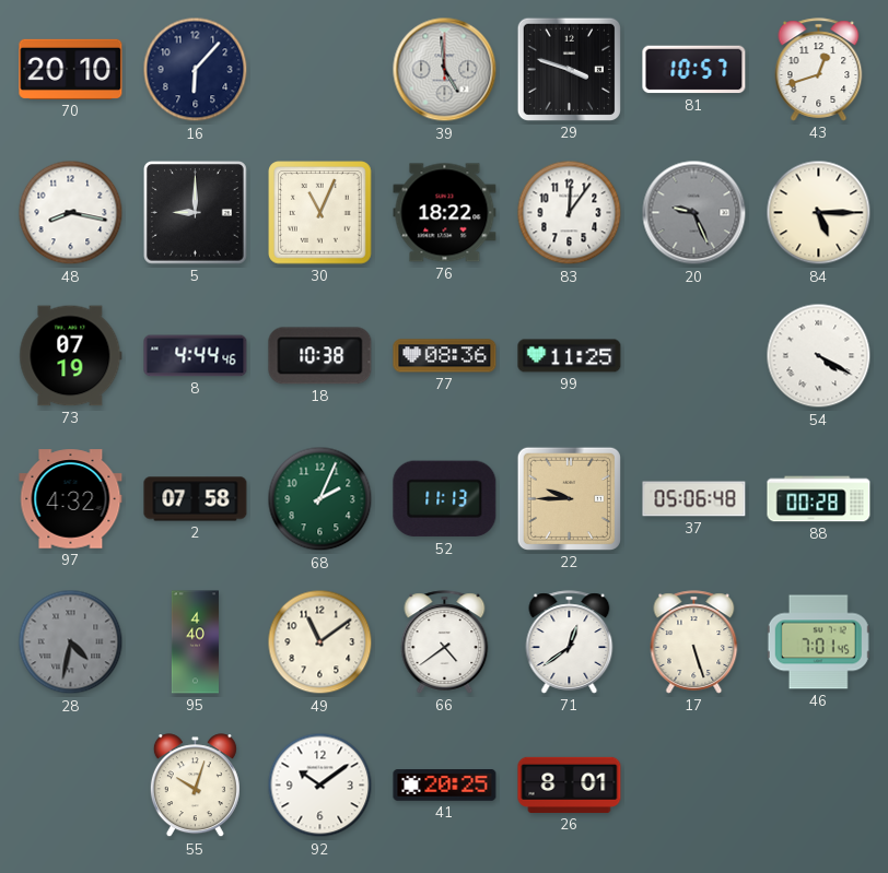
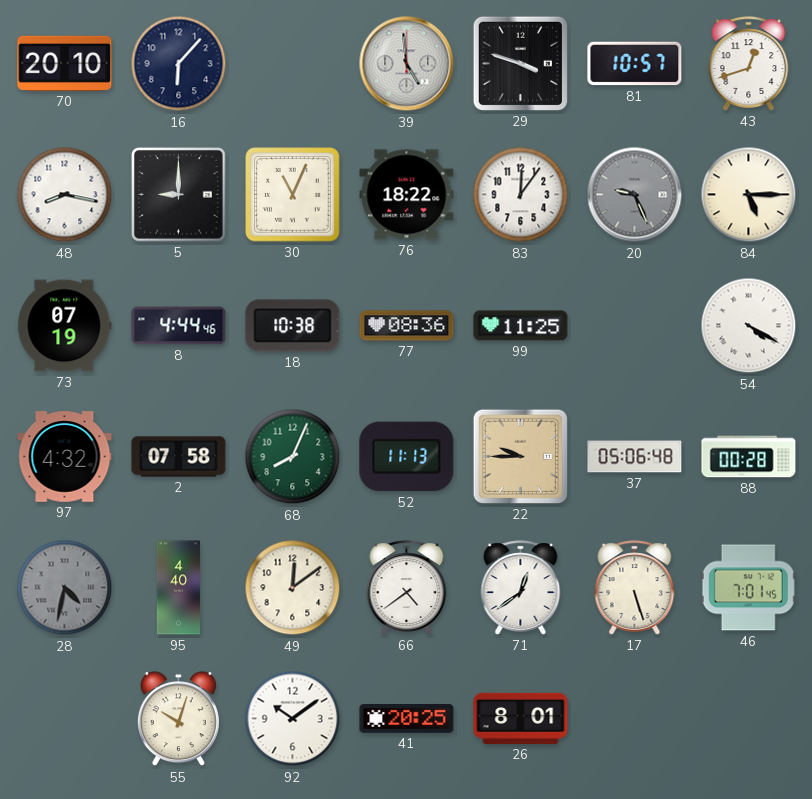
68: 2:04 -> 8:04 (293, 457)
49: 11:09 -> 12:09 (293, 588)
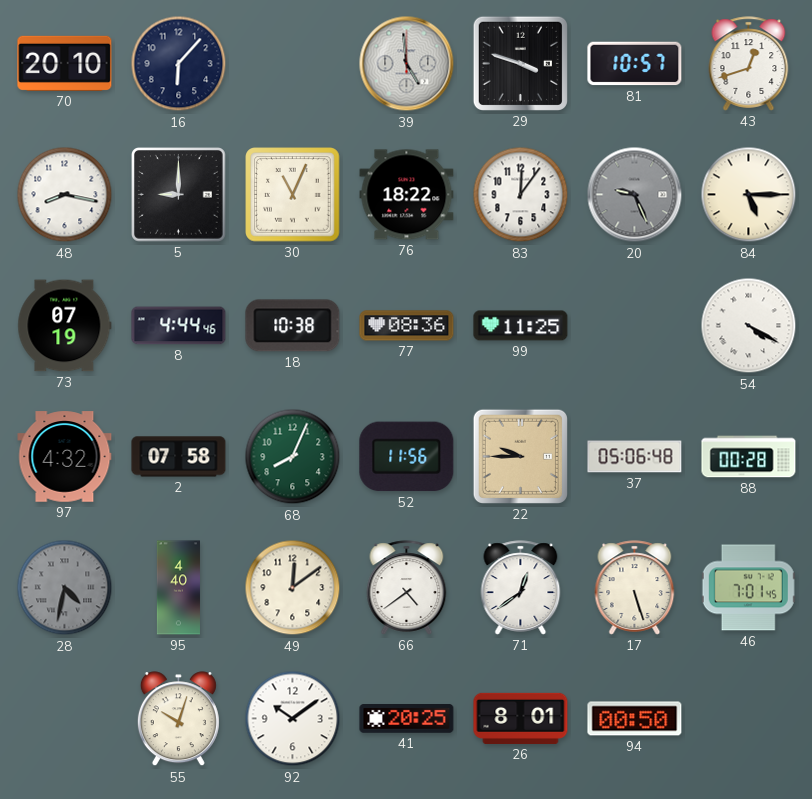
52: 11:13 -> 11:56 (407, 457)
94: none -> 00:50 (635, 719)
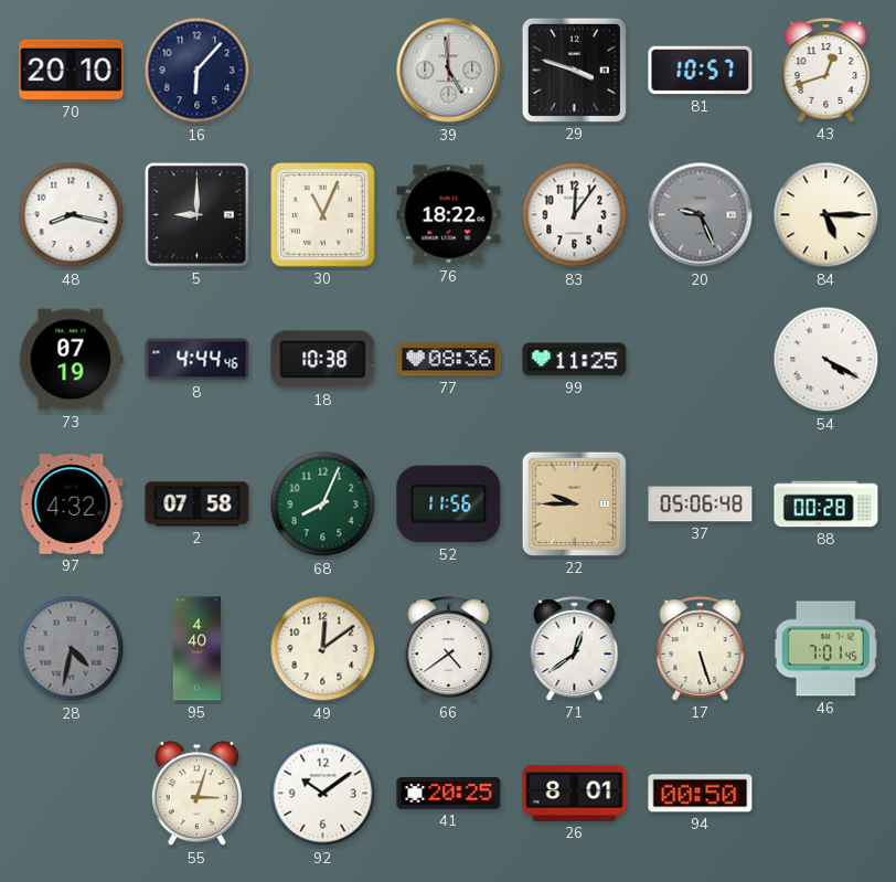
55: 10:03 -> 3:03 (196, 794)
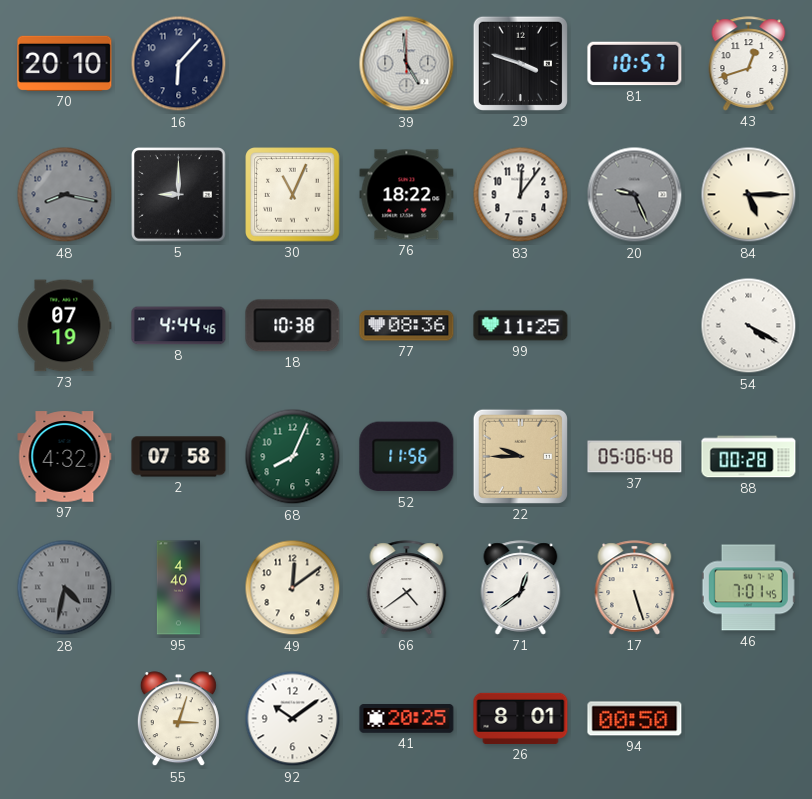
48 dial: white -> grey (65, 195)
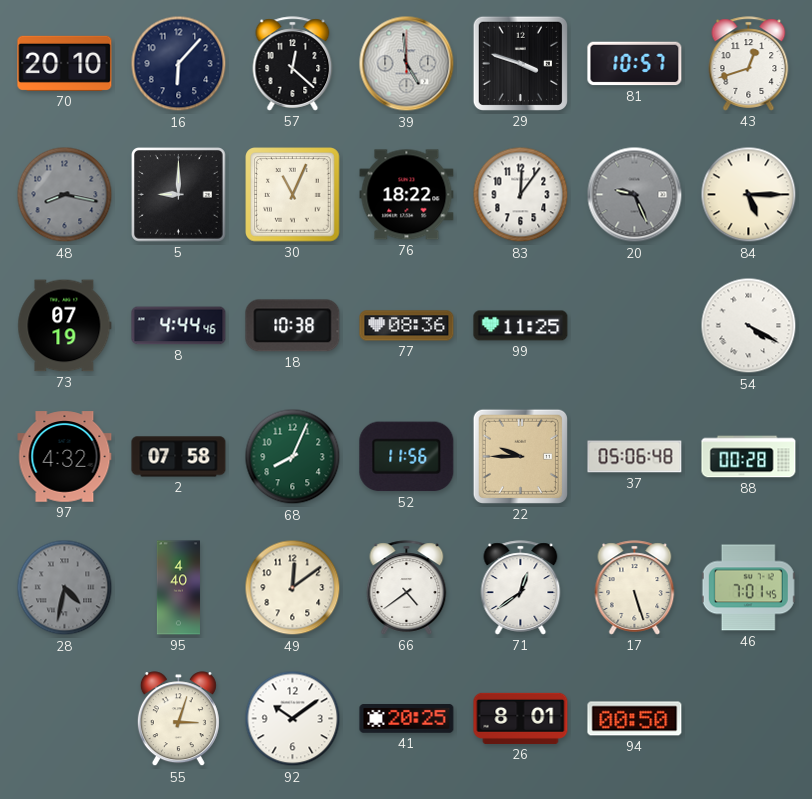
57: none -> 12:22 (293, 64)
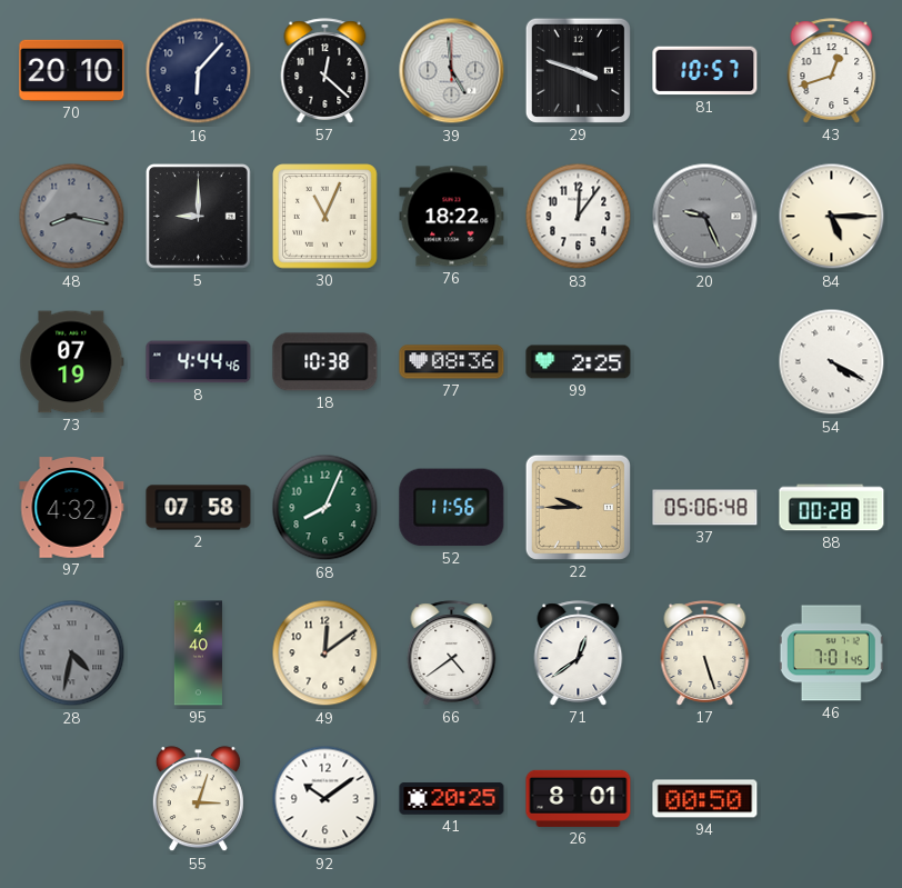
99: 11:25 -> 2:25 (579, 362)
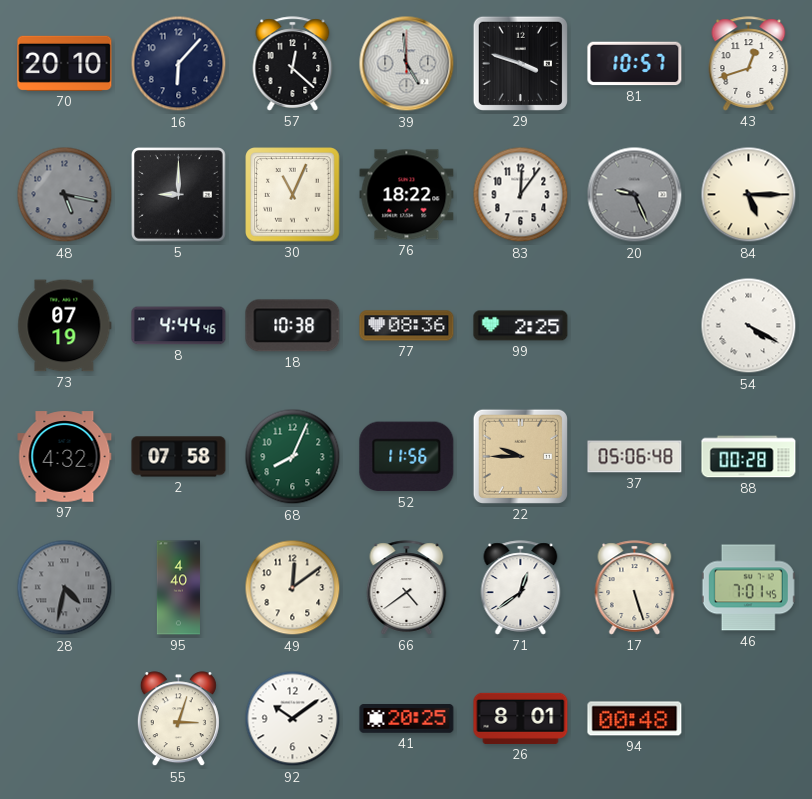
48: 8:17 -> 5:17 (65, 195)
94: 00:50 -> 00:48 (635, 719)
